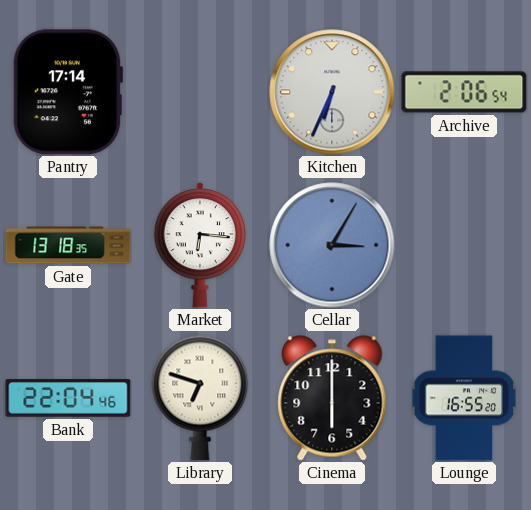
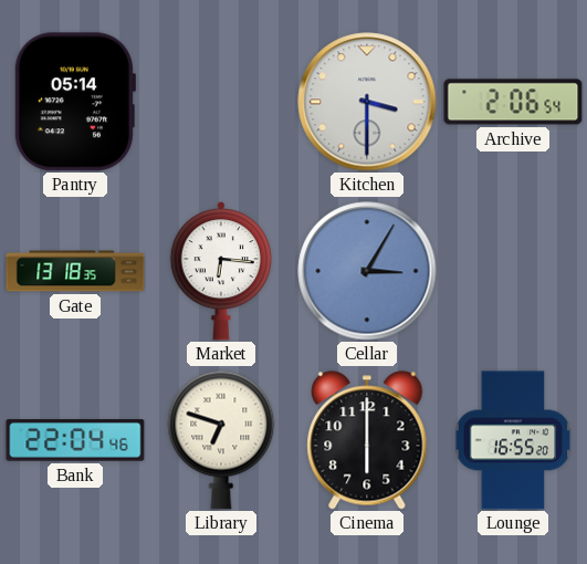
Pantry: 17:14 -> 05:14 (74, 102)
Kitchen: 6:34 -> 3:30 (367, 102)
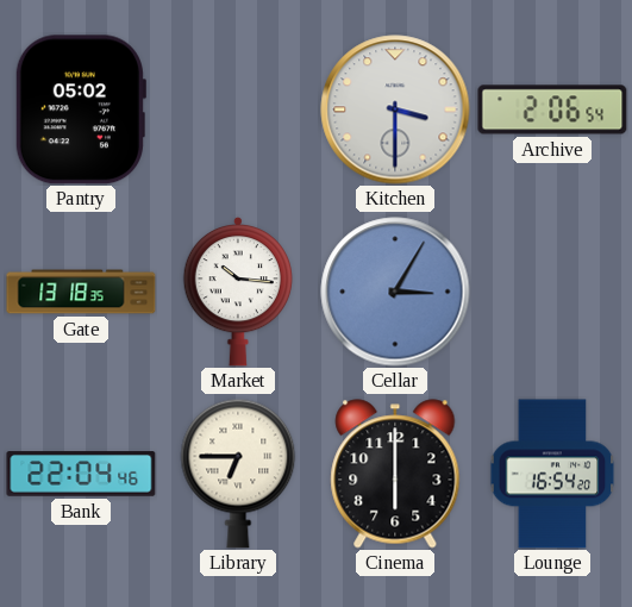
Pantry: 05:14 -> 05:02 (80, 109)
Market: 6:16 -> 10:16 (237, 292)
Library: 6:48 -> 6:45 (238, 474)
Lounge: 16:55 -> 16:54 (552, 474)
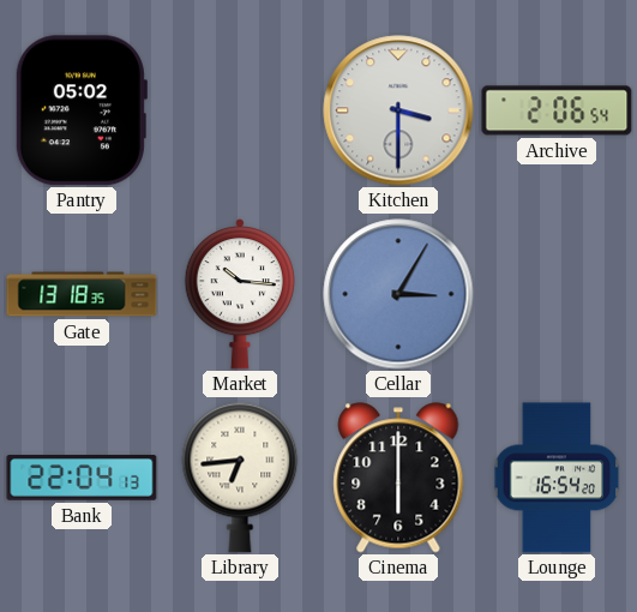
Bank: 22:04:46 -> 22:04:13 (82, 478)
Library: 6:45 -> 6:44 (240, 478)
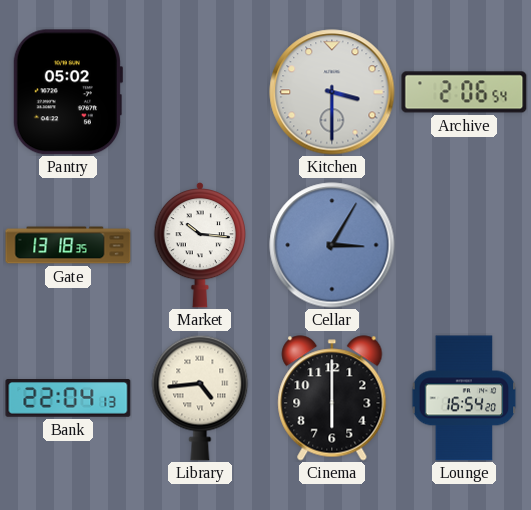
Library: 6:44 -> 4:44 (200, 398)
